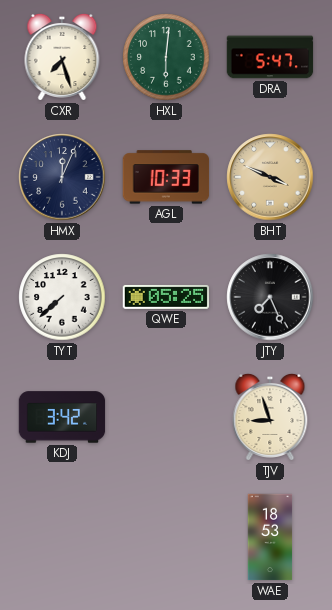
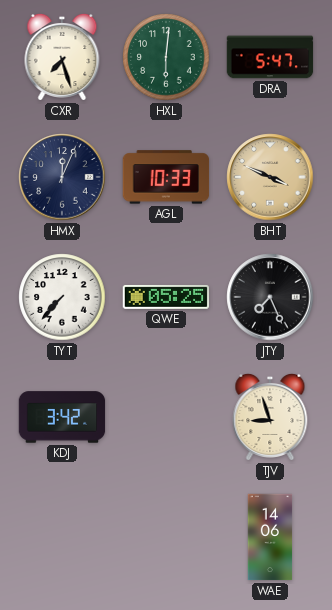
TYT: 7:38 -> 7:37 (62, 297)
WAE: 18:53 -> 14:06 (270, 537)
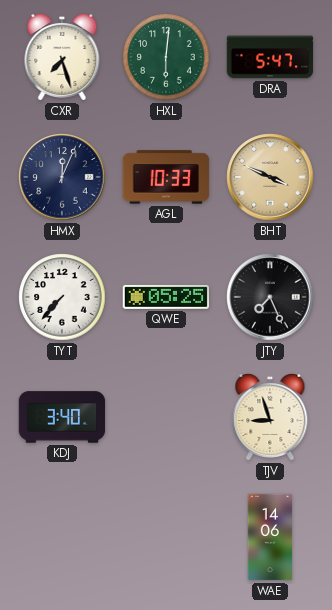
KDJ: 3:42 -> 3:40 (62, 417)
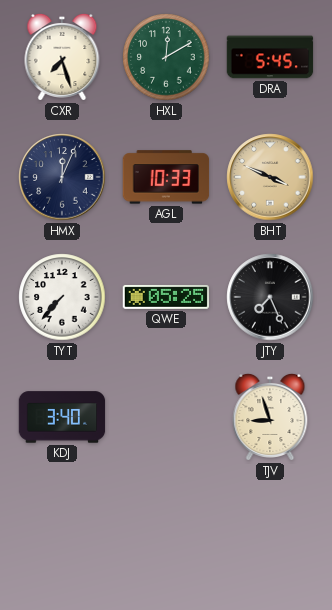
HXL: 6:01 -> 12:10 (166, 57)
DRA: 5:47 -> 5:45 (270, 57)
WAE: 14:06 -> none (270, 537)
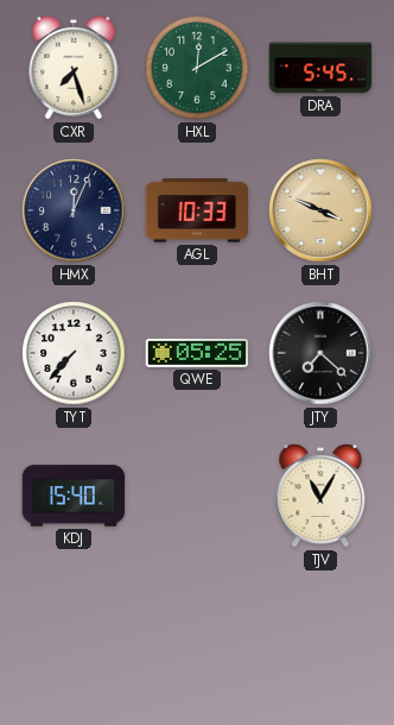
JTY: 7:26 -> 7:22 (320, 353)
KDJ: 3:40 -> 15:40 (74, 496)
TJV: 8:57 -> 11:05 (320, 496)
